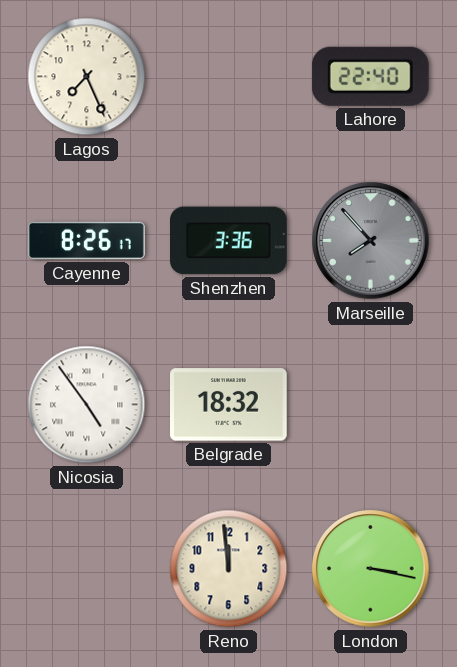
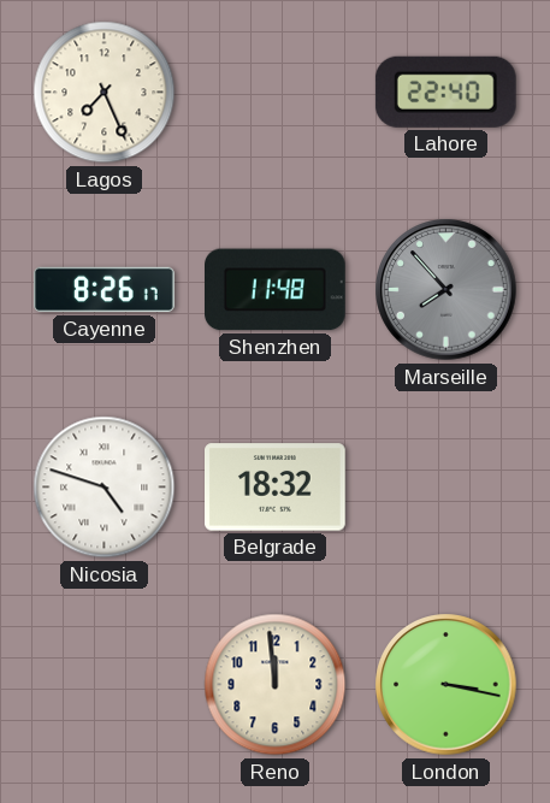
Shenzhen: 3:36 -> 11:48 (276, 290)
Nicosia: 4:54 -> 4:48 (105, 488)
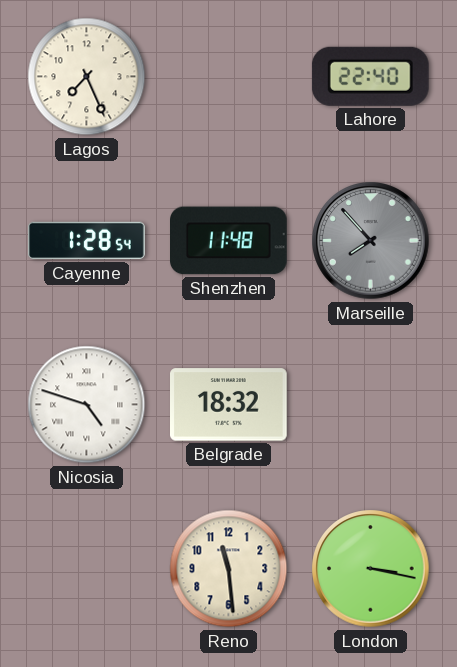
Cayenne: 8:26 -> 1:28 (87, 241)
Reno: 11:59 -> 11:29 (229, 569)
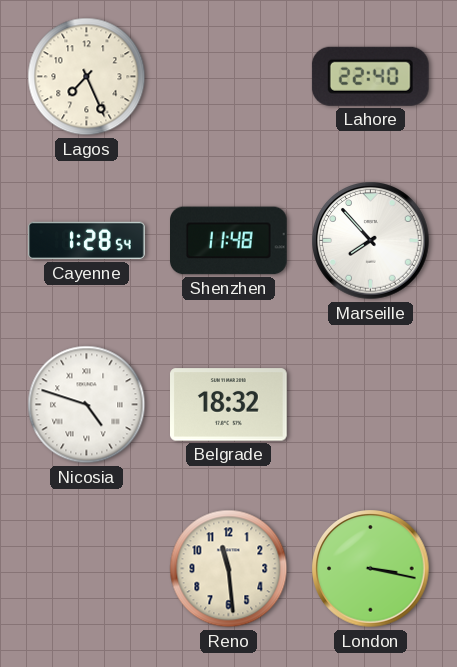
Marseille dial: grey -> white (371, 241)
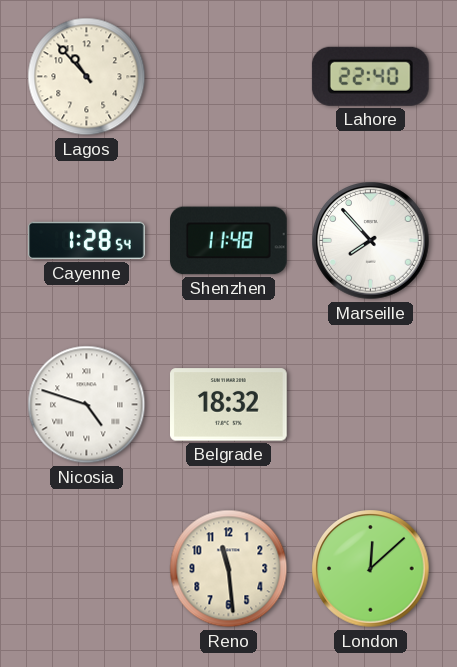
Lagos: 7:26 -> 10:53 (87, 77)
London: 3:17 -> 12:08 (371, 569)
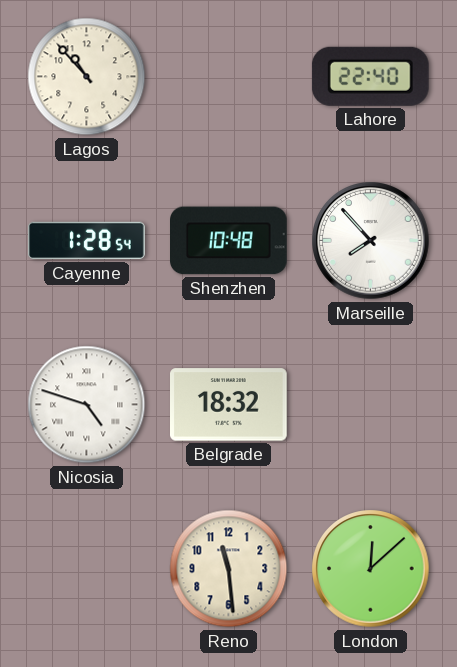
Shenzhen: 11:48 -> 10:48 (229, 241)
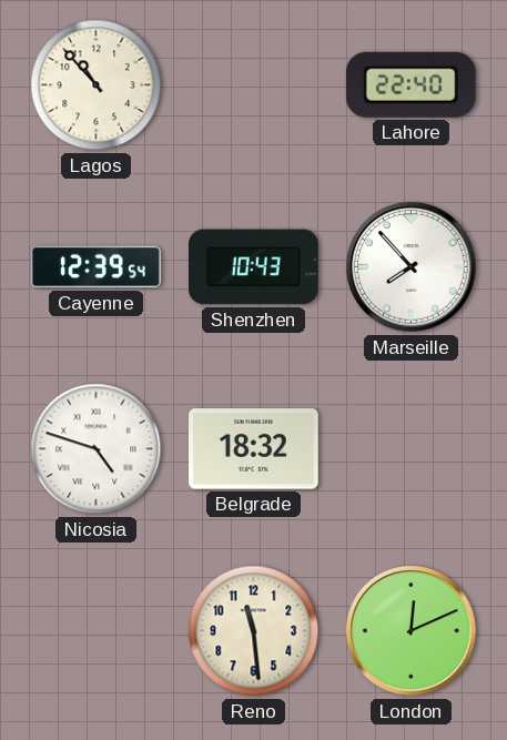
Cayenne: 1:28 -> 12:39 (97, 267)
Shenzhen: 10:48 -> 10:43 (254, 267)
London: 12:08 -> 12:11 (412, 631)
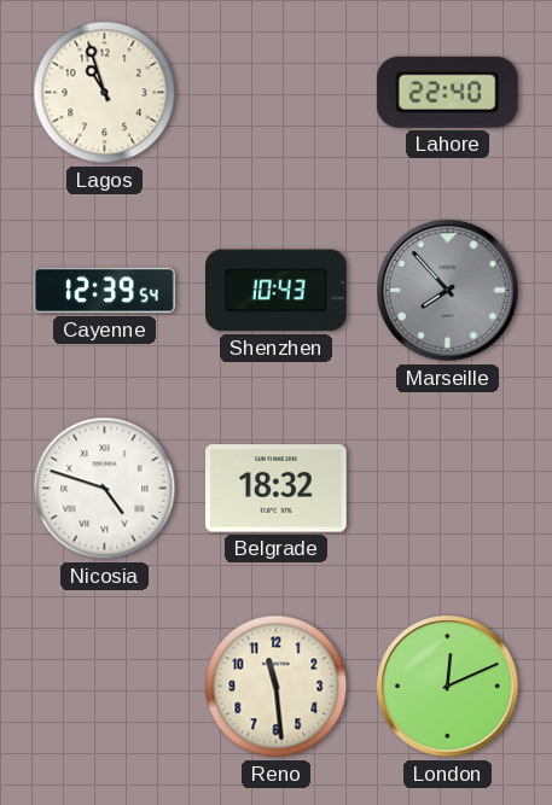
Lagos: 10:53 -> 10:57 (105, 93)
Marseille dial: white -> grey (448, 291)
